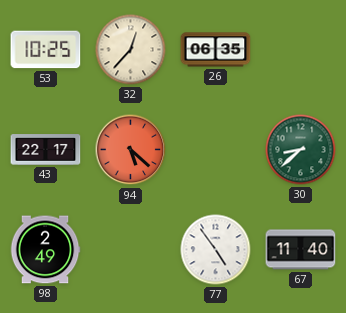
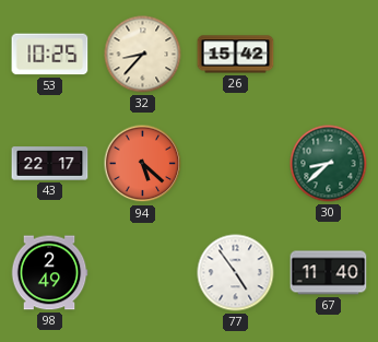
32: 12:37 -> 8:37 (143, 55)
26: 06:35 -> 15:42 (236, 55)
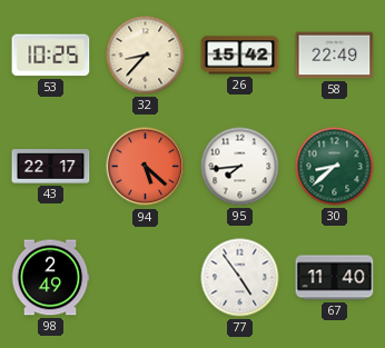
58: none -> 22:49 (335, 56)
95: none -> 7:44 (240, 167)
